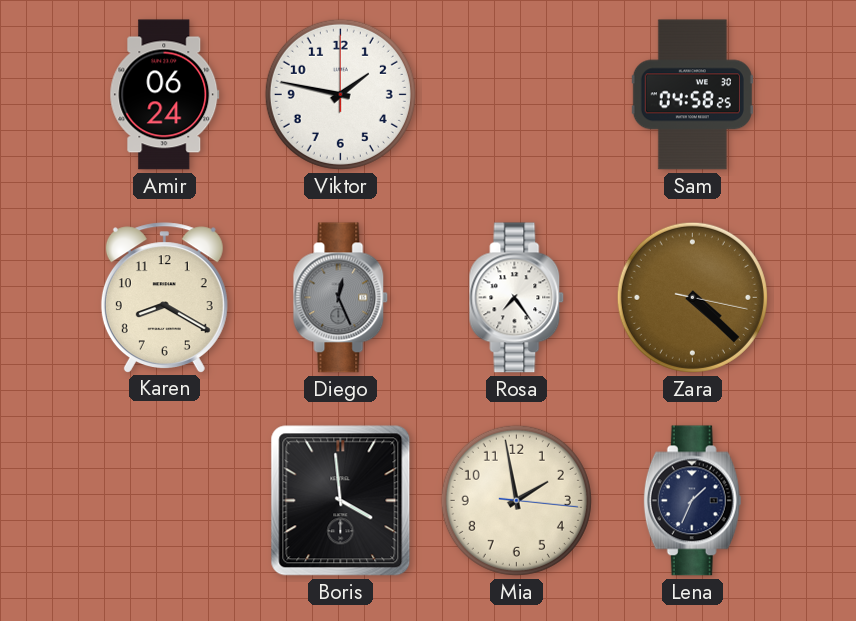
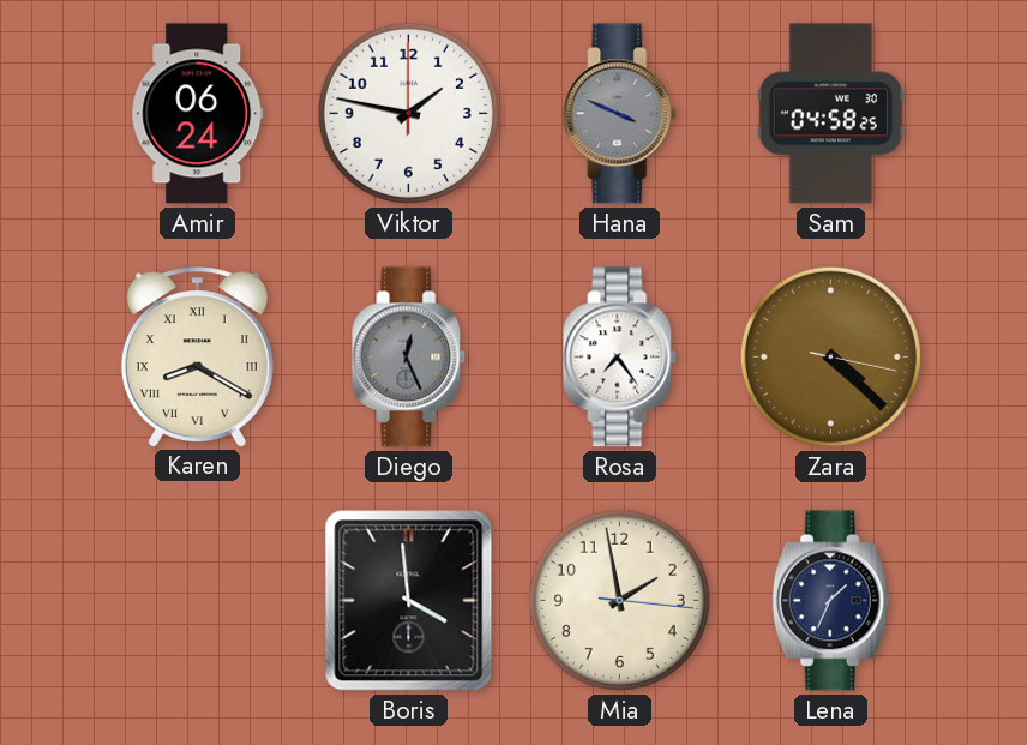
Hana: none -> 3:49 (620, 114)
Karen numerals: Arabic -> Roman (197, 356)
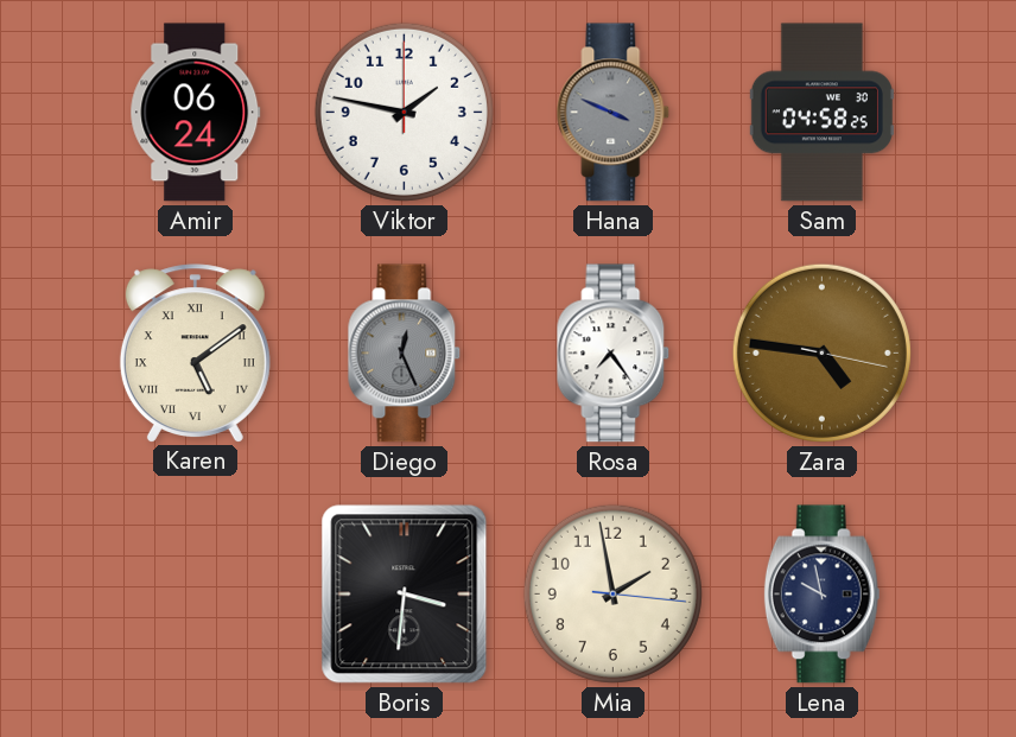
Karen: 8:20 -> 5:09 (195, 352)
Zara: 4:22 -> 4:46 (821, 352)
Boris: 3:59 -> 3:31 (405, 595)
Lena: 1:34 -> 9:58 (821, 595)
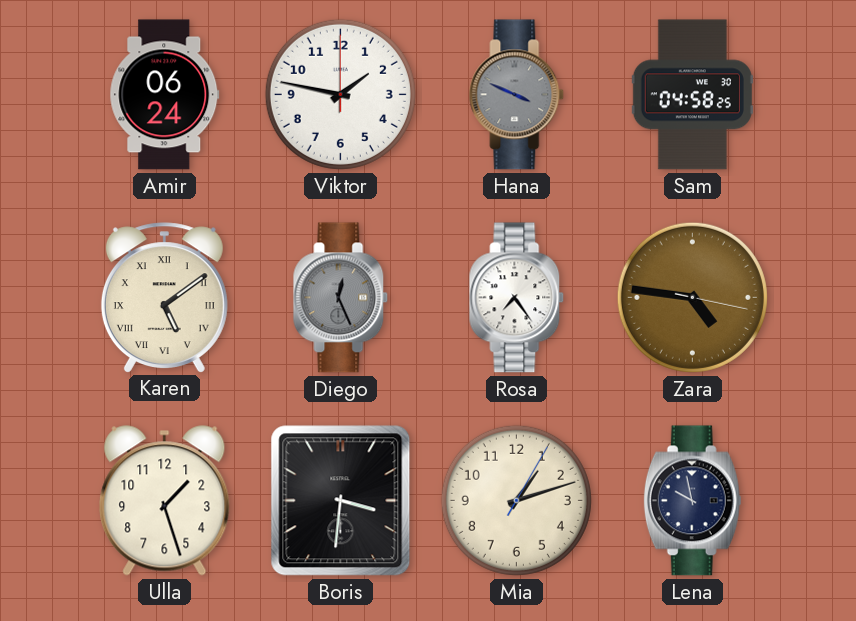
Ulla: none -> 1:27 (165, 501)
Mia: 1:58 -> 1:12 (516, 500)
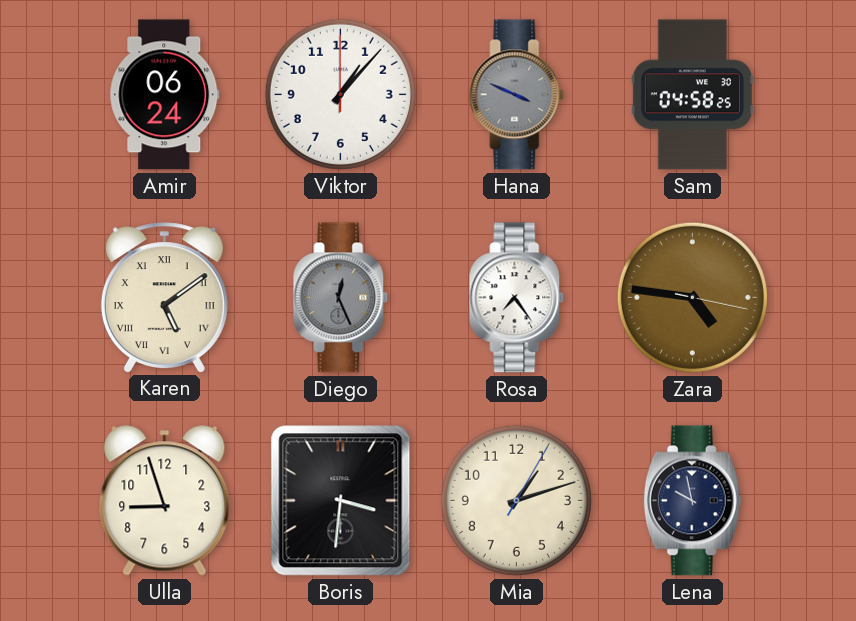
Viktor: 1:47 -> 1:07 (340, 94)
Ulla: 1:27 -> 8:57 (165, 501)
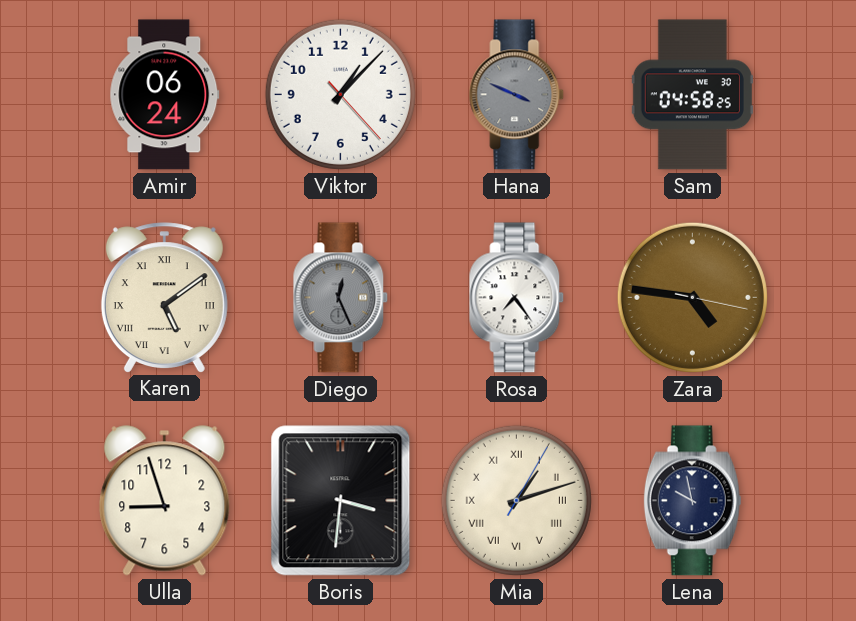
Viktor: 1:07:00 -> 1:07:23 (340, 94)
Mia numerals: Arabic -> Roman (516, 500)
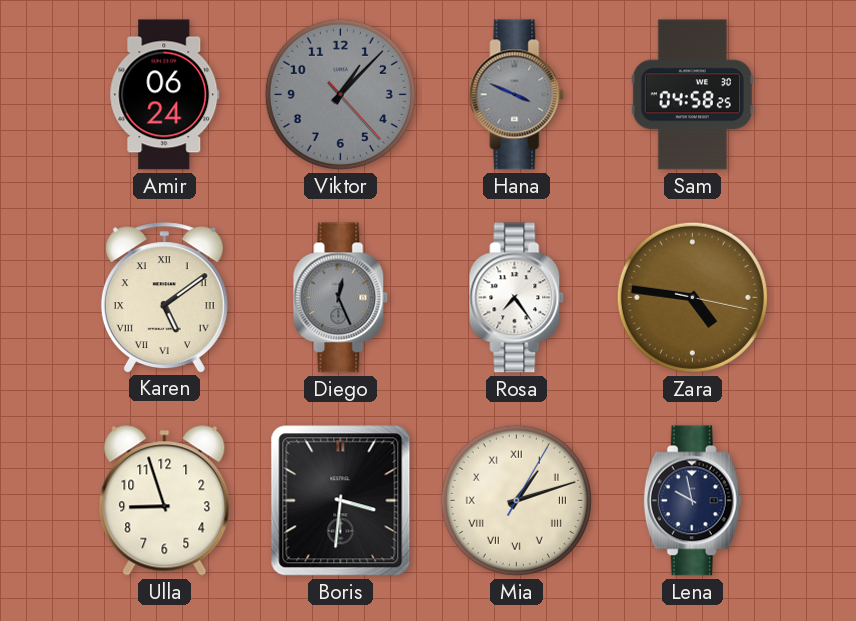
Viktor dial: white -> grey (340, 94)
